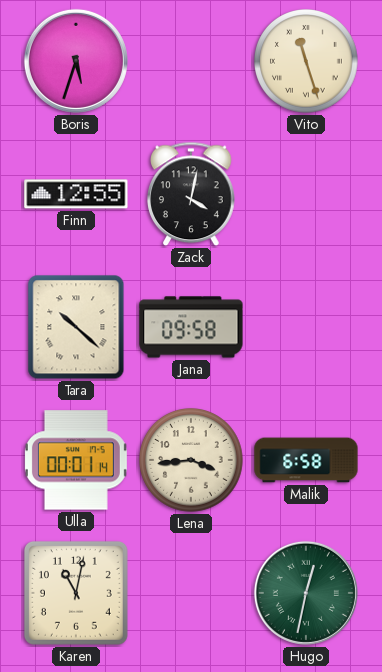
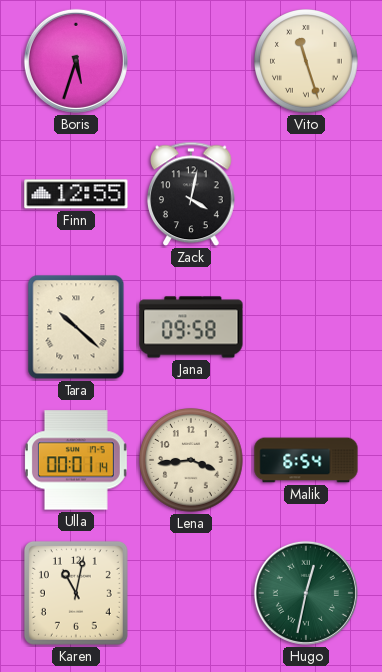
Malik: 6:58 -> 6:54 (306, 460)
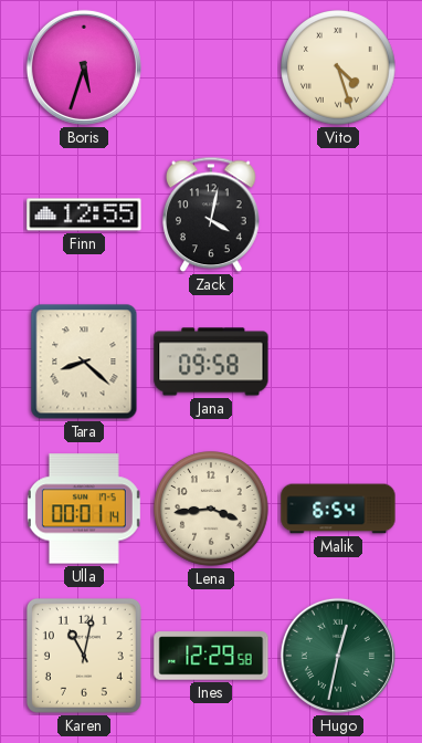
Vito: 11:27 -> 4:27 (339, 69)
Tara: 10:22 -> 8:22 (84, 362)
Ines: none -> 12:29 (211, 656)
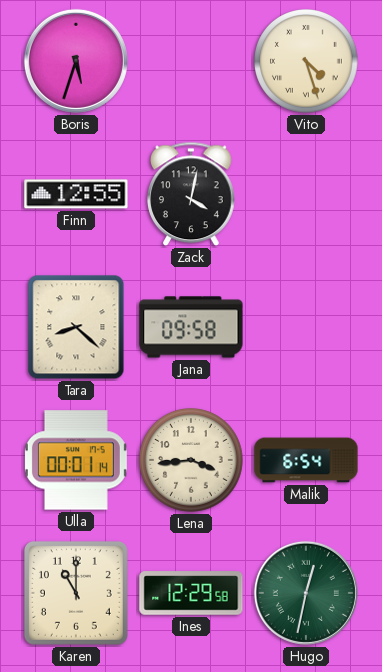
Karen: 11:02 -> 11:00 (76, 593)
